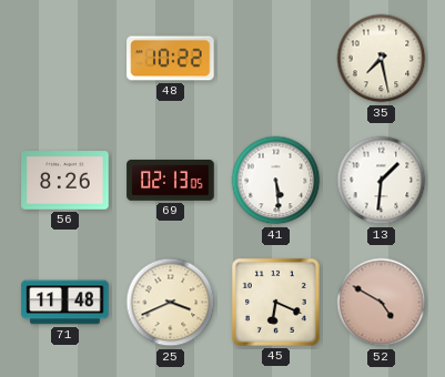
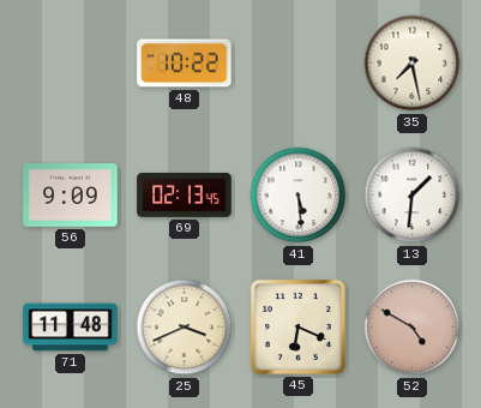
56: 8:26 -> 9:09 (71, 196)
69: 02:13:05 -> 02:13:45 (185, 196)
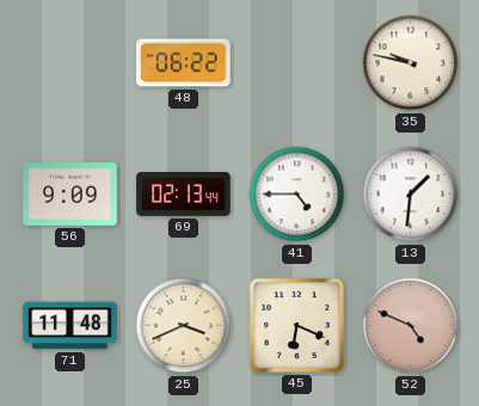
48: 10:22 -> 06:22 (184, 63)
35: 7:28 -> 9:47 (411, 63)
69: 02:13:45 -> 02:13:44 (184, 195)
41: 5:29 -> 4:45 (297, 195)
52: 4:50 -> 4:49 (411, 326)
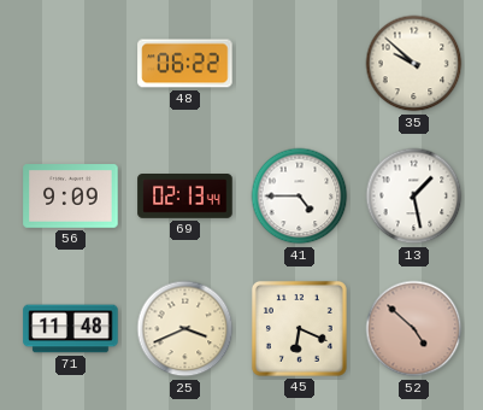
35: 9:47 -> 9:52 (414, 64)
13: 1:31 -> 1:28 (414, 197)
52: 4:49 -> 4:52 (414, 329)
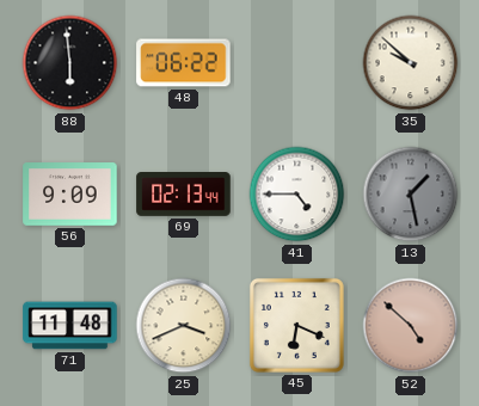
88: none -> 5:59 (70, 63)
13 dial: white -> grey (411, 195)
